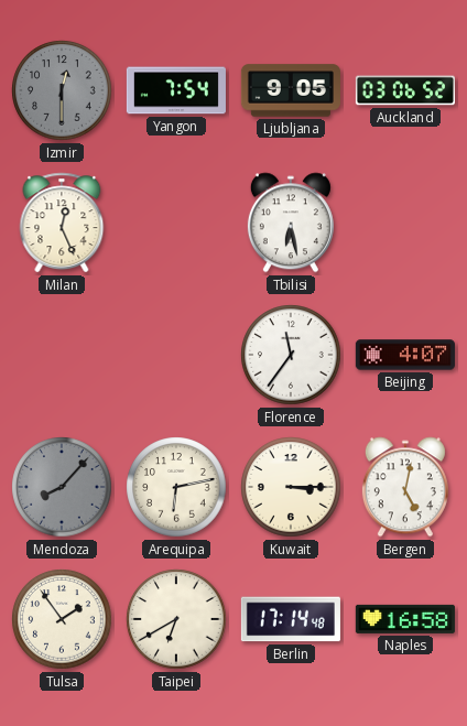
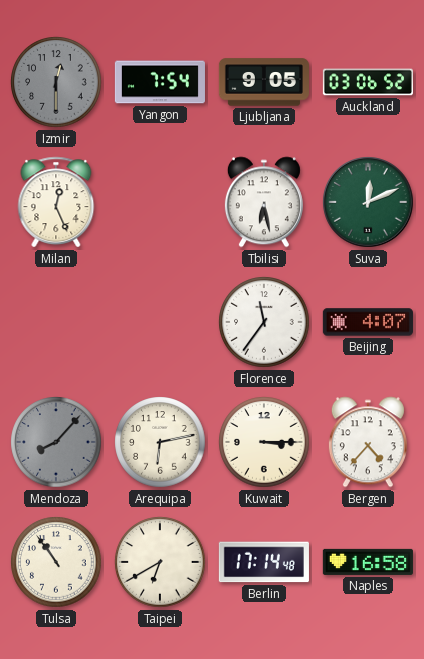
Suva: none -> 12:11 (368, 202)
Bergen: 5:02 -> 4:37 (368, 442)
Tulsa: 1:54 -> 10:54 (56, 562)
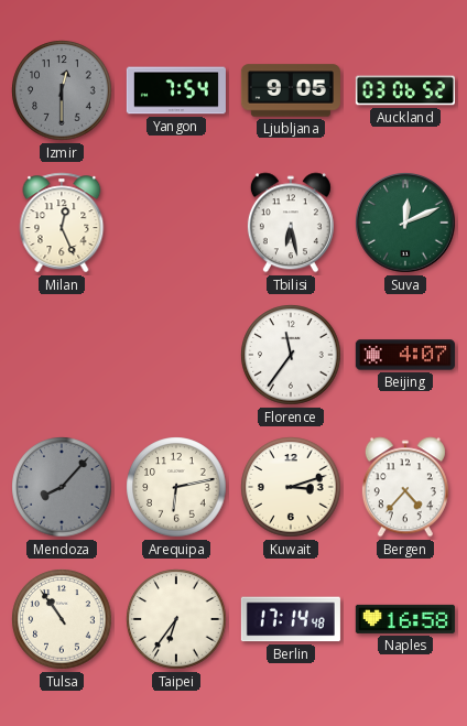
Kuwait: 3:15 -> 3:12 (291, 487)
Taipei: 6:40 -> 6:36 (176, 619)
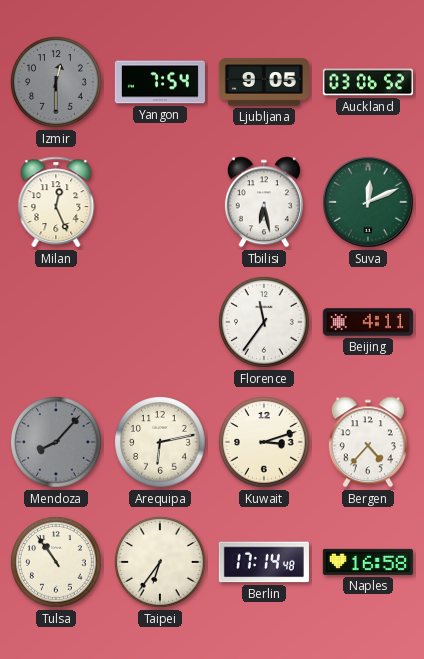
Beijing: 4:07 -> 4:11 (368, 322)
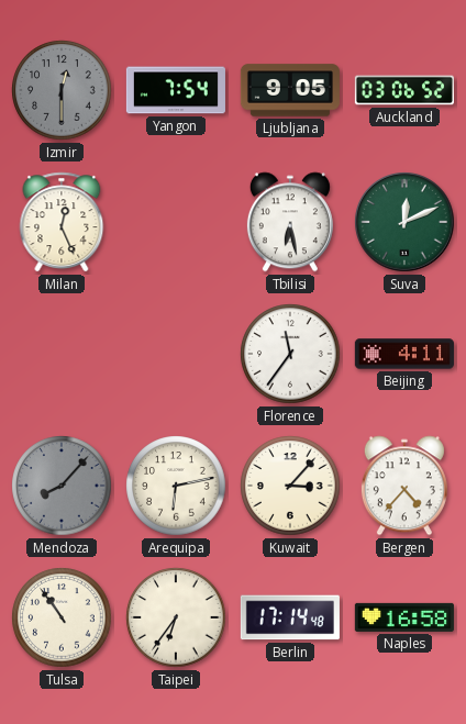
Kuwait: 3:12 -> 3:07 (290, 486)
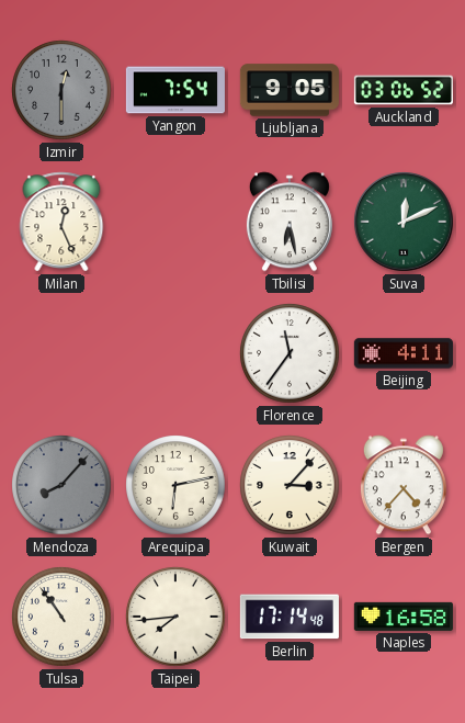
Taipei: 6:36 -> 7:44 (175, 617)
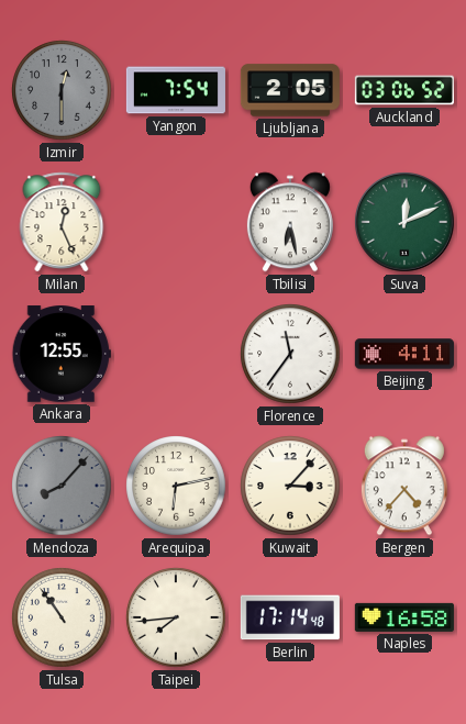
Ljubljana: 9:05 -> 2:05 (290, 90)
Ankara: none -> 12:55 (62, 354)
